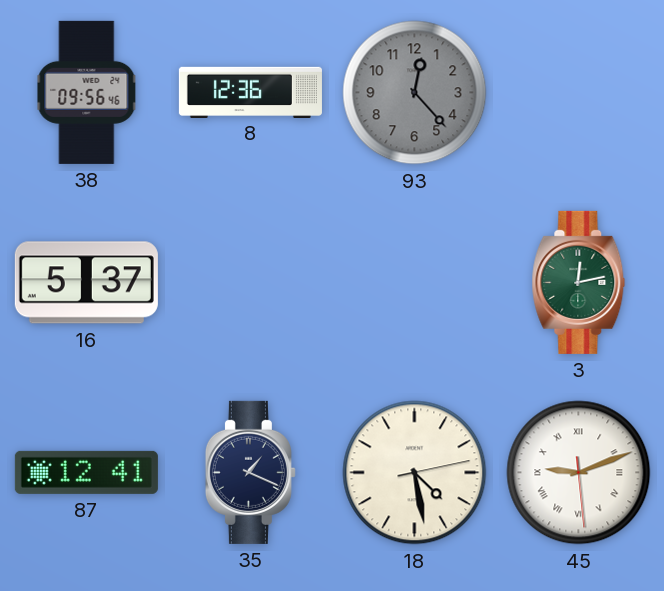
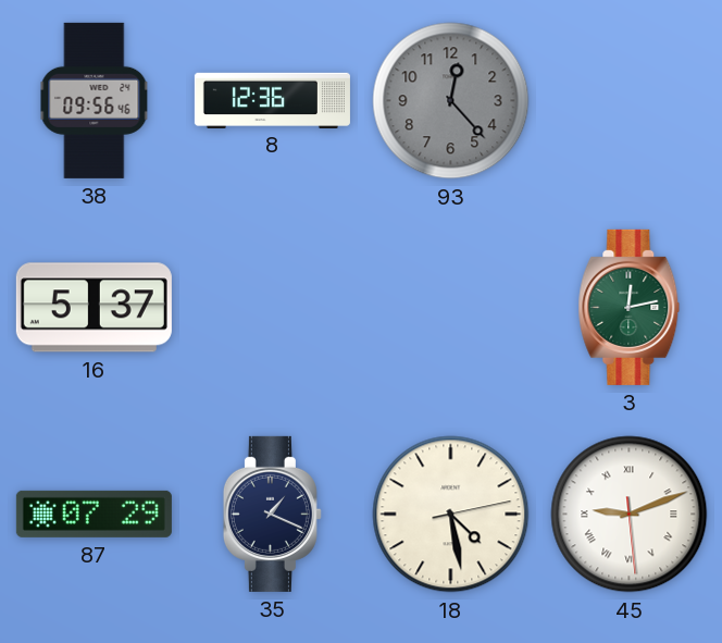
87: 12:41 -> 07:29 (94, 514)
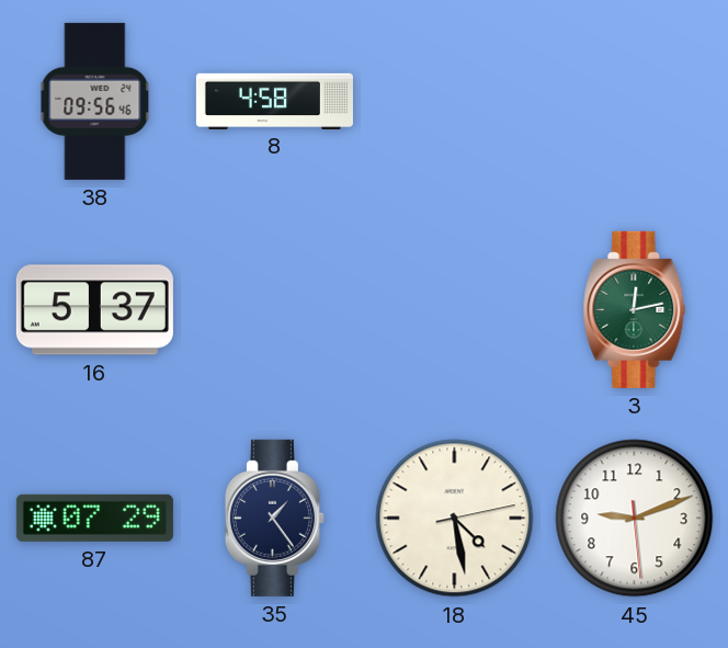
8: 12:36 -> 4:58 (274, 101)
93: 12:23 -> none (451, 101)
35: 1:19 -> 1:24 (274, 518)
45 numerals: Roman -> Arabic (635, 519)
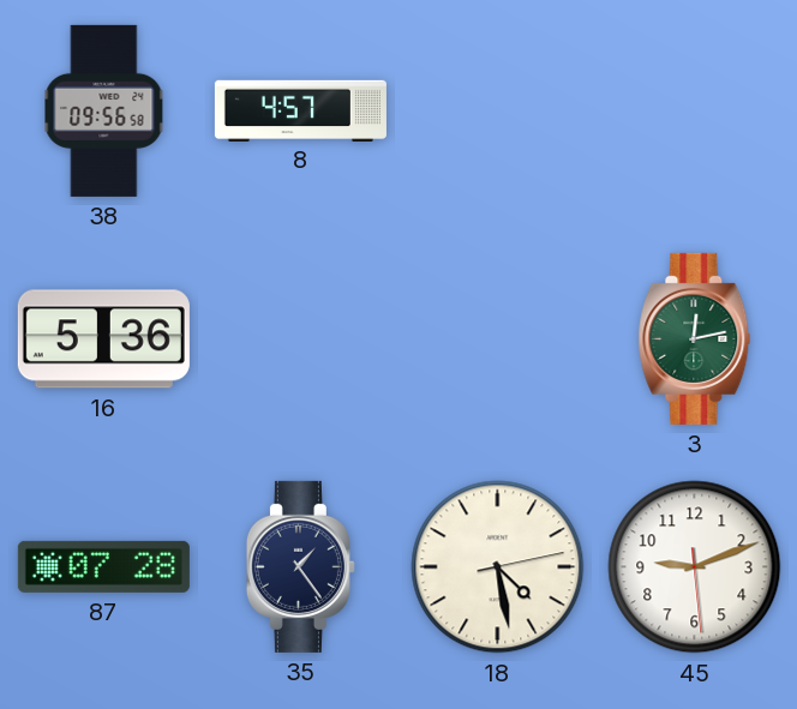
38: 09:56:46 -> 09:56:58 (104, 110)
8: 4:58 -> 4:57 (300, 110)
16: 5:37 -> 5:36 (103, 340)
87: 07:29 -> 07:28 (103, 566)
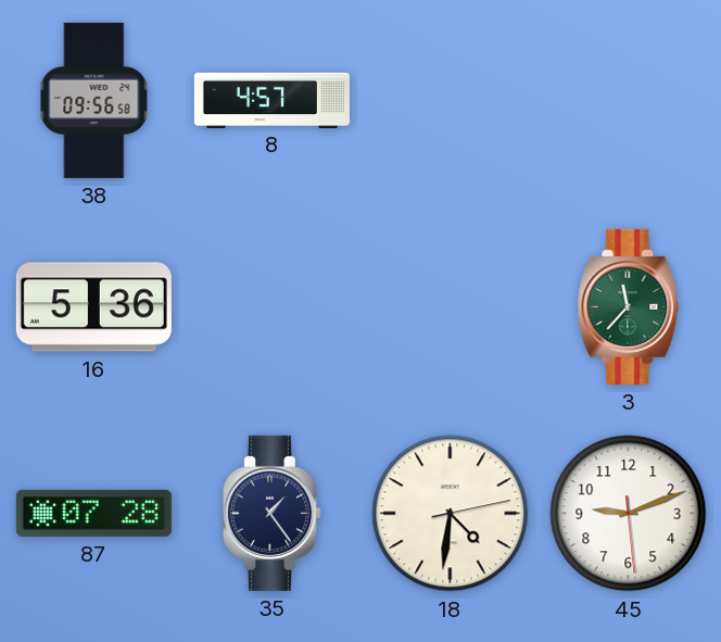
3: 12:13 -> 11:37 (629, 306)
18: 4:28 -> 4:31 (451, 514)
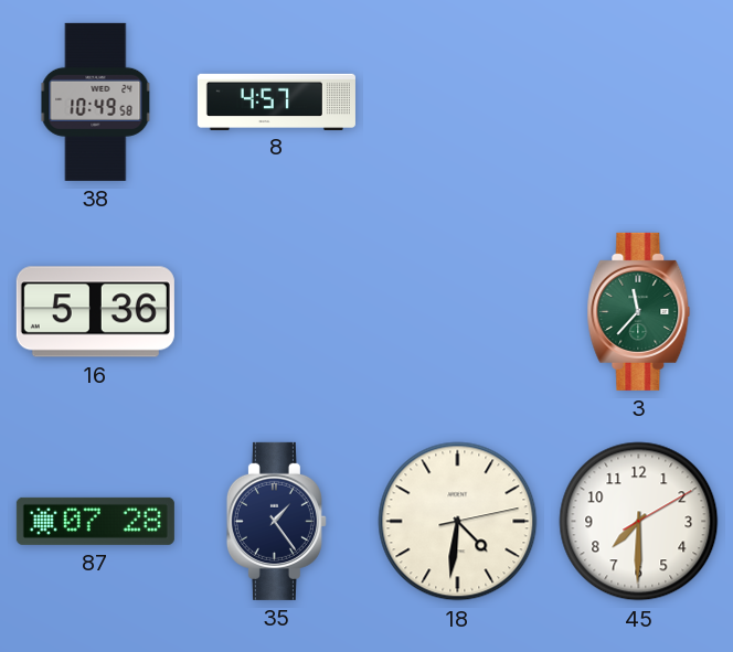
38: 09:56 -> 10:49 (96, 101)
45: 9:11 -> 7:30 (639, 522)
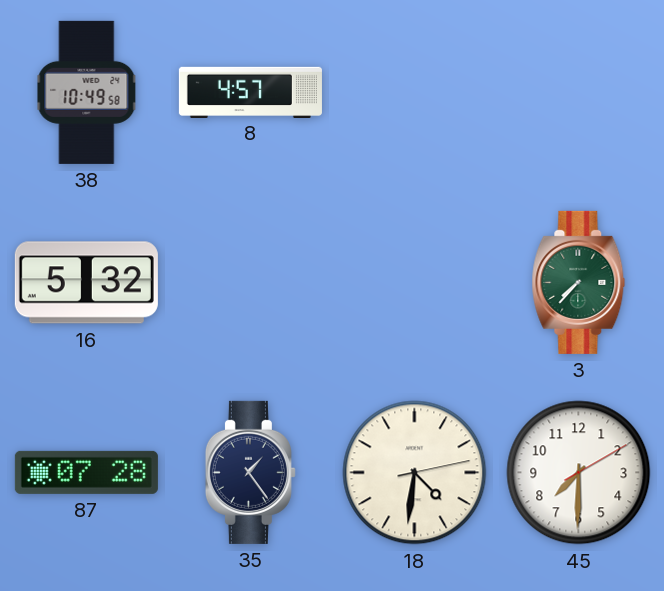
16: 5:36 -> 5:32 (86, 283)
3: 11:37 -> 7:37 (579, 282)
